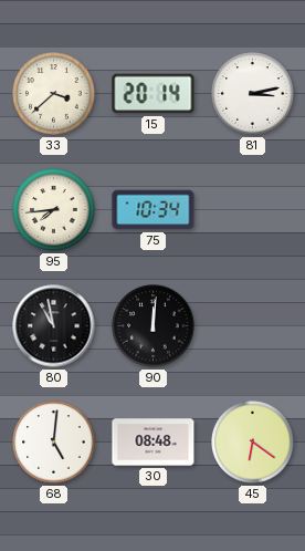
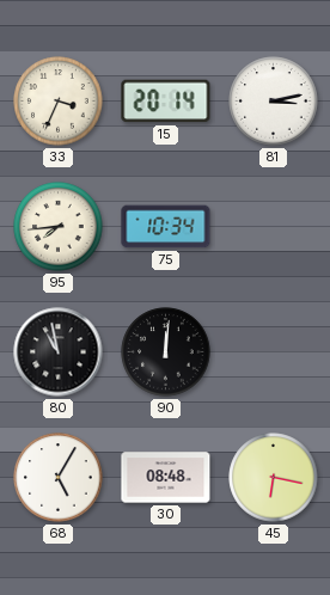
33: 3:38 -> 3:34 (59, 102)
68: 5:01 -> 5:05 (59, 478)
45: 6:21 -> 6:17 (274, 478)
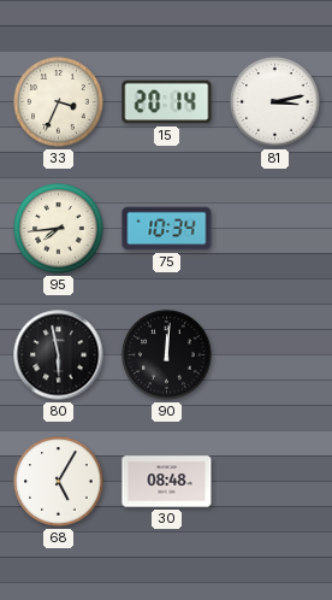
80: 10:58 -> 5:58 (59, 355)
45: 6:17 -> none (274, 478)
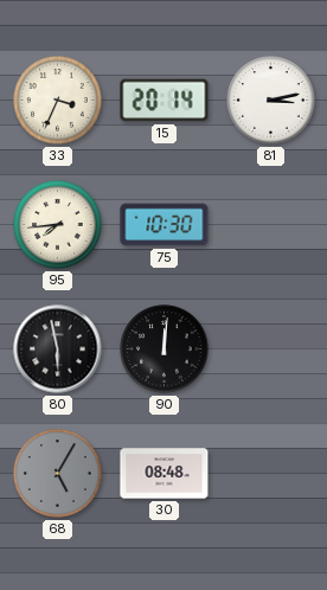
75: 10:34 -> 10:30 (165, 225)
68 dial: white -> grey (58, 474)
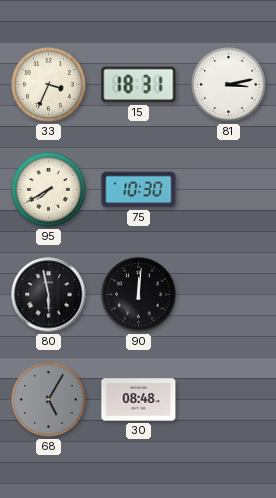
15: 20:14 -> 18:31 (139, 85)
95: 7:44 -> 7:40 (49, 190)
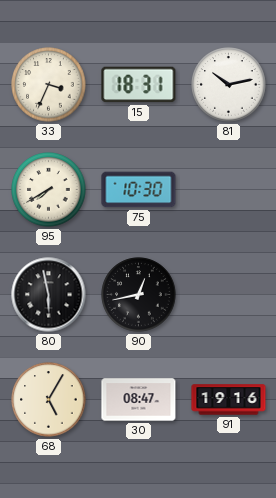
81: 3:13 -> 10:13 (229, 85)
90: 12:01 -> 12:43 (139, 295)
68 dial: grey -> cream (49, 400)
30: 08:48 -> 08:47 (139, 400)
91: none -> 19:16 (229, 400)
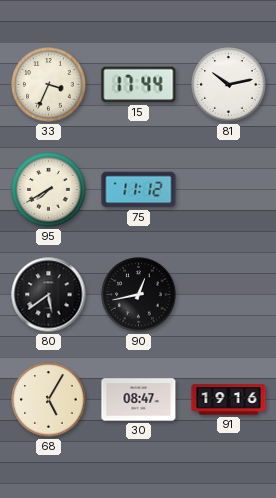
15: 18:31 -> 17:44 (139, 85)
75: 10:30 -> 11:12 (139, 190)
80: 5:58 -> 5:39 (49, 295)
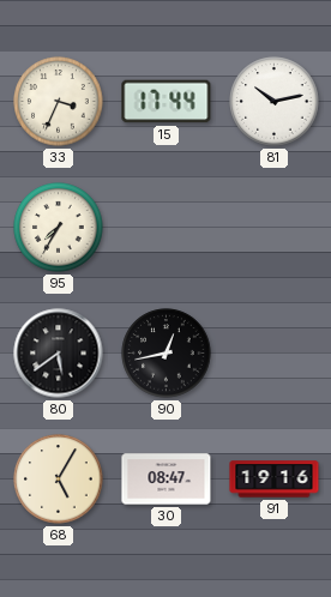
95: 7:40 -> 7:35 (59, 228)
75: 11:12 -> none (139, 190)
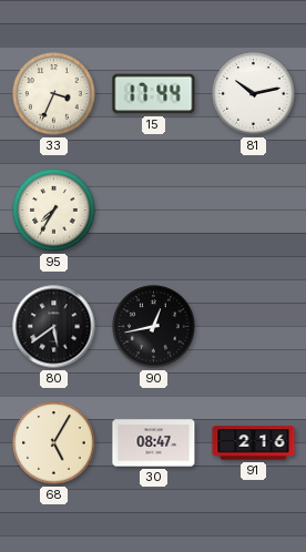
91: 19:16 -> 2:16 (254, 443)
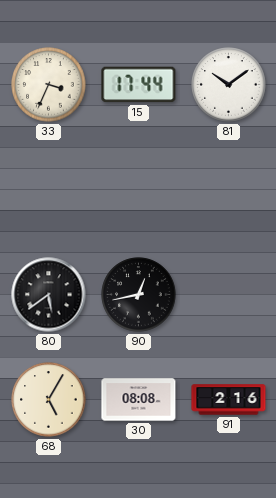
81: 10:13 -> 10:09 (229, 85)
95: 7:35 -> none (54, 211)
30: 08:47 -> 08:08 (139, 400)
